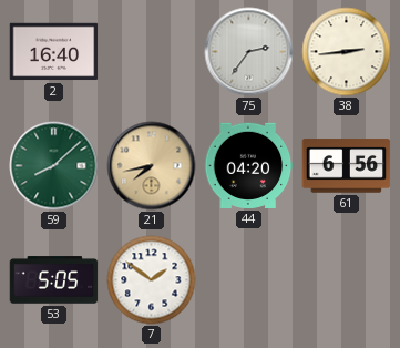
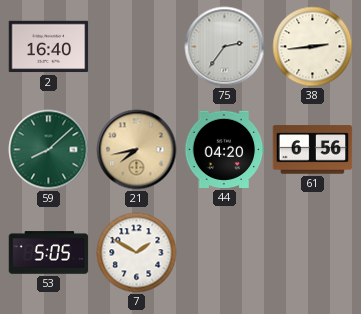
7: 1:51 -> 1:50 (137, 253)
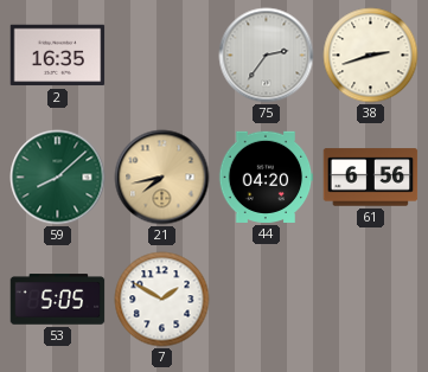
2: 16:40 -> 16:35 (58, 56)
38: 2:44 -> 2:42 (371, 56)
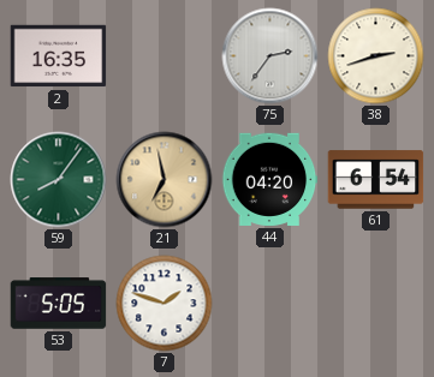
59: 8:08 -> 8:06 (59, 180)
21: 7:43 -> 6:58 (165, 180)
61: 6:56 -> 6:54 (376, 180)
7: 1:50 -> 1:48 (165, 304)
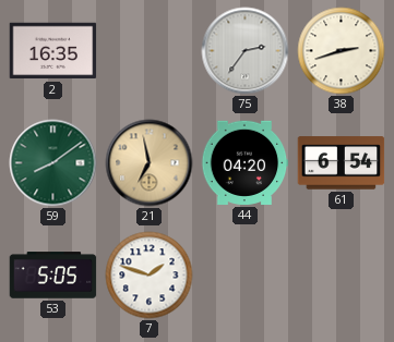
59: 8:06 -> 8:09 (53, 163)
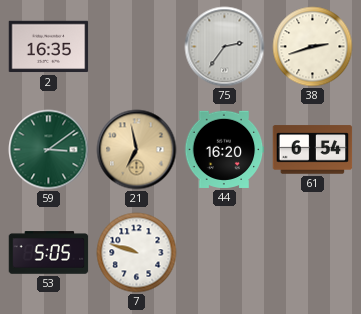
59: 8:09 -> 3:09 (49, 150)
44: 04:20 -> 16:20 (224, 149)
7: 1:48 -> 9:48 (137, 253)
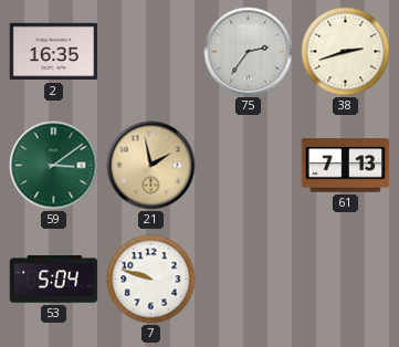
21: 6:58 -> 1:58 (151, 166)
44: 16:20 -> none (224, 149)
61: 6:54 -> 7:13 (346, 166)
53: 5:05 -> 5:04 (54, 280)
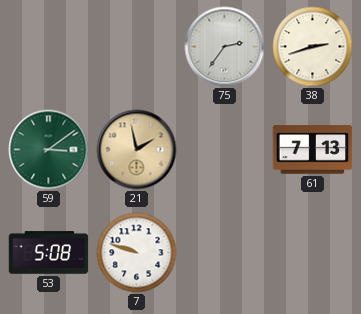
2: 16:35 -> none (54, 52)
53: 5:04 -> 5:08 (49, 253)
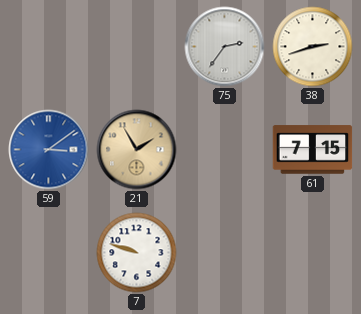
59 dial: green -> blue (49, 150)
21: 1:58 -> 1:55 (137, 150)
61: 7:13 -> 7:15 (313, 150)
53: 5:08 -> none (49, 253)
